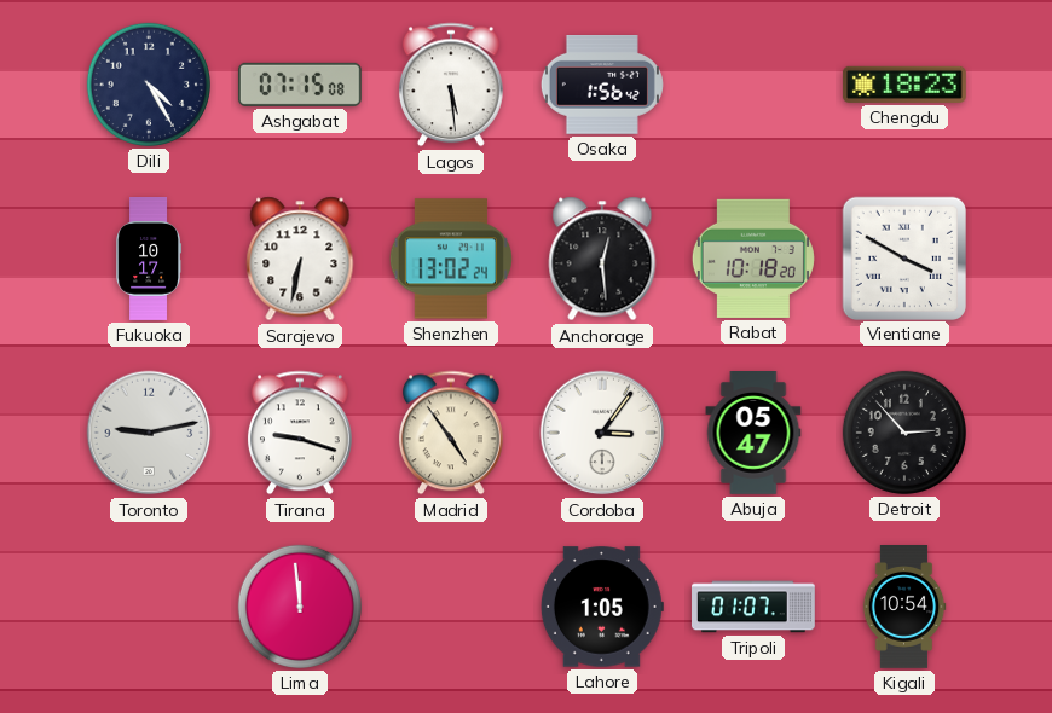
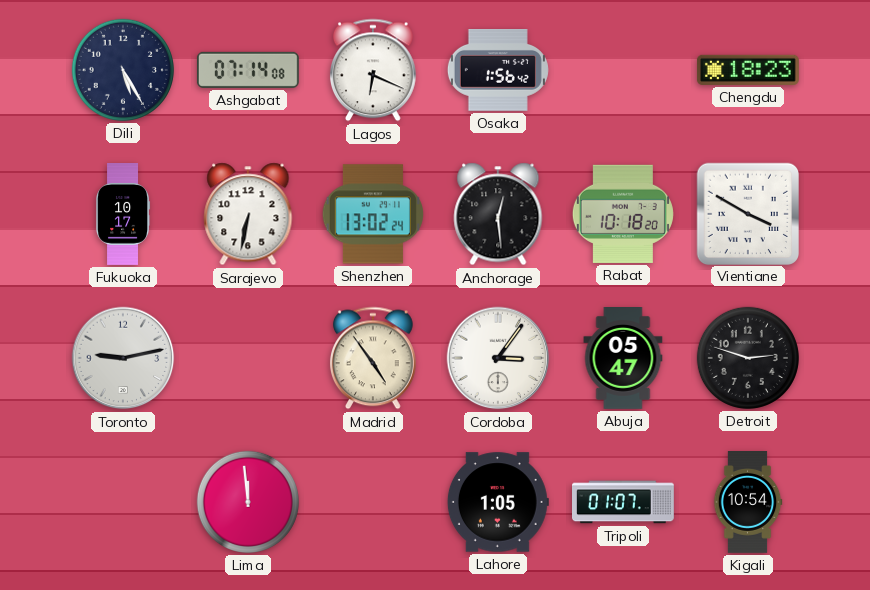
Dili: 4:25 -> 5:25 (123, 70)
Ashgabat: 07:15 -> 07:14 (248, 70)
Lagos: 5:29 -> 6:19 (373, 70)
Tirana: 9:18 -> none (300, 433)
Detroit: 2:53 -> 2:48 (748, 358)
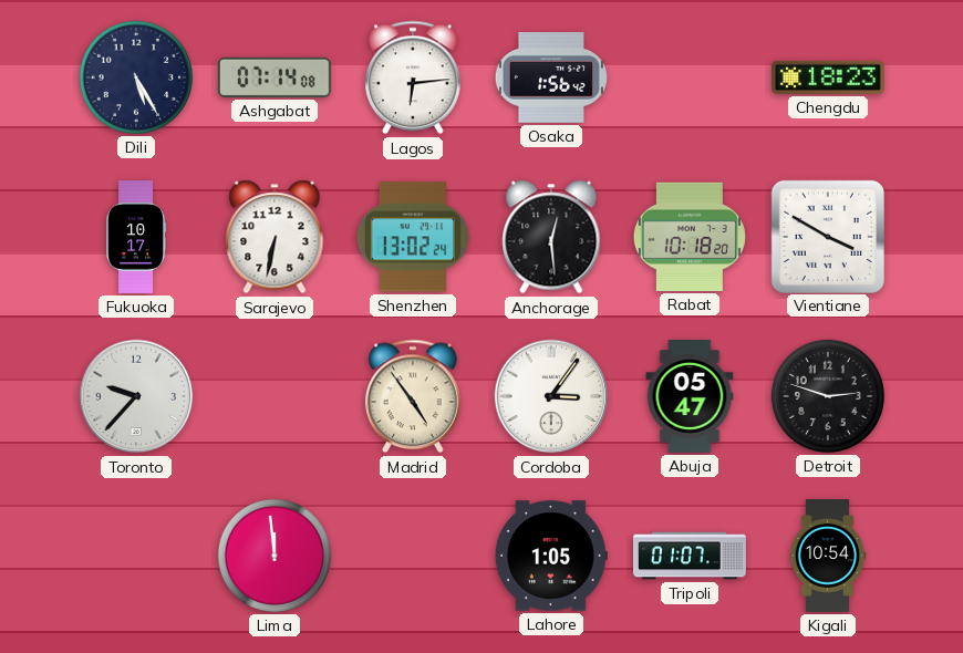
Lagos: 6:19 -> 6:14 (413, 77)
Toronto: 9:13 -> 9:37 (136, 396)
